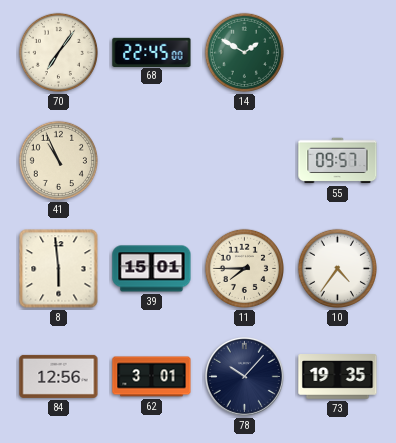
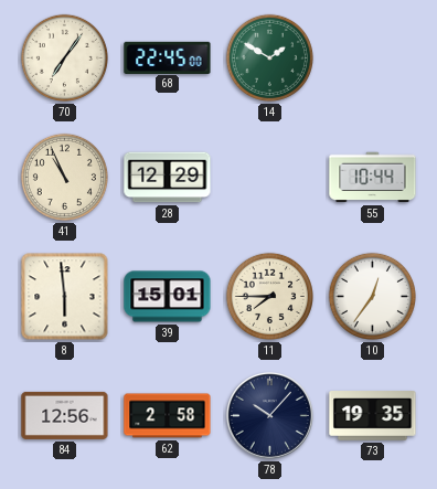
28: none -> 12:29 (168, 178)
55: 09:57 -> 10:44 (373, 178)
10: 4:36 -> 12:36 (372, 296)
62: 3:01 -> 2:58 (168, 416)
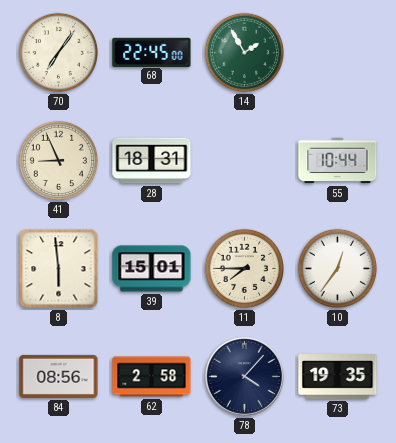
14: 1:50 -> 1:55 (244, 52)
41: 10:56 -> 8:56 (58, 160)
28: 12:29 -> 18:31 (152, 161)
84: 12:56 -> 08:56 (59, 376)
78: 10:07 -> 4:07 (244, 376)
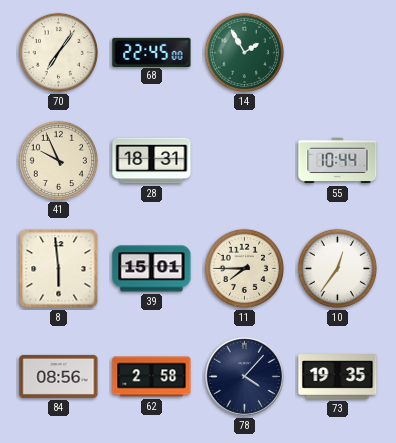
41: 8:56 -> 9:56 (58, 160)
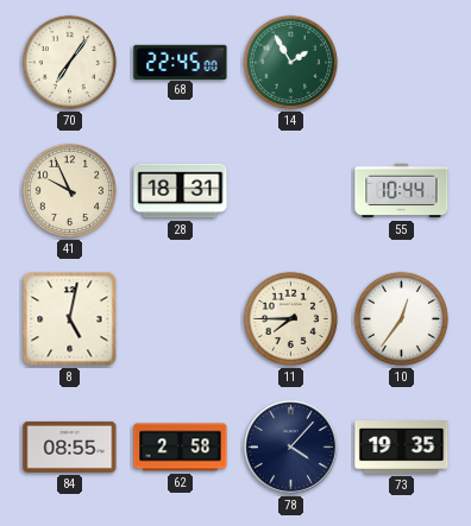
8: 5:59 -> 5:02 (70, 319)
39: 15:01 -> none (152, 269)
84: 08:56 -> 08:55 (70, 446)
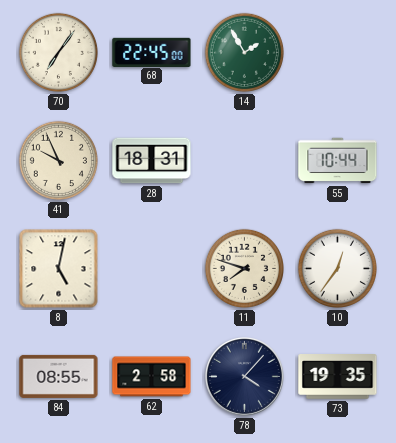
11: 7:45 -> 7:48 (244, 268)
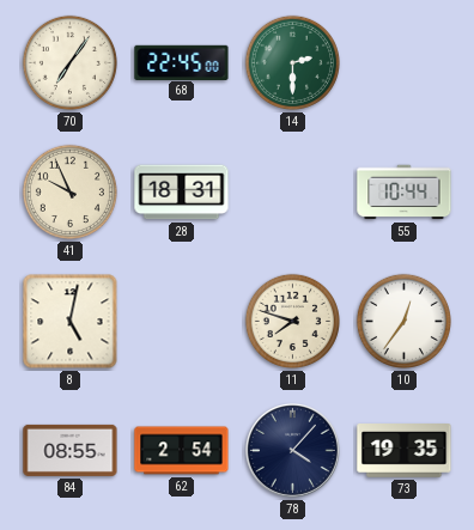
14: 1:55 -> 2:30 (292, 62)
62: 2:58 -> 2:54 (182, 451)
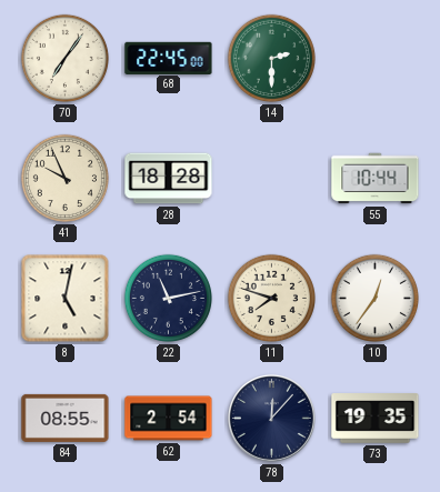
28: 18:31 -> 18:28 (169, 179)
22: none -> 11:13 (168, 298)
78: 4:07 -> 12:07 (271, 418)
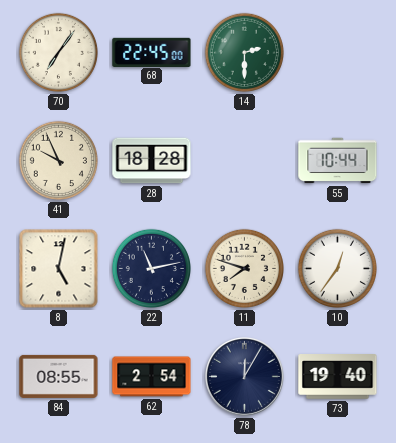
78: 12:07 -> 12:05 (244, 376)
73: 19:35 -> 19:40 (338, 377)
